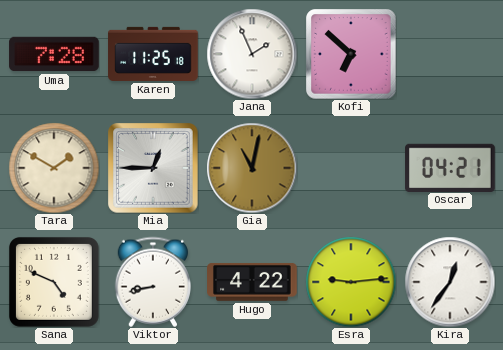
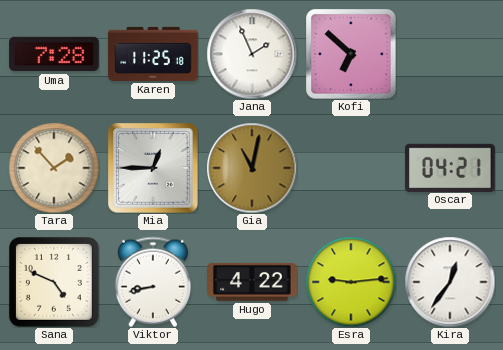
Tara: 1:50 -> 1:53 (54, 168)
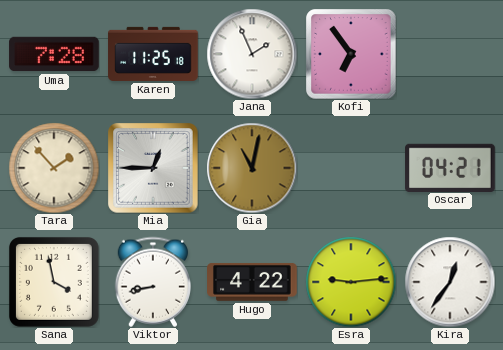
Kofi: 6:52 -> 6:54 (351, 54)
Sana: 4:49 -> 3:58 (54, 282)
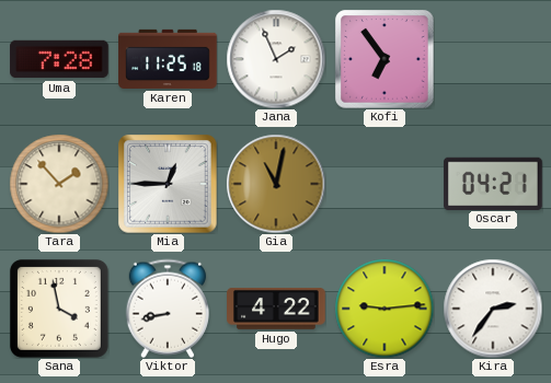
Kira: 12:36 -> 2:36 (493, 309)
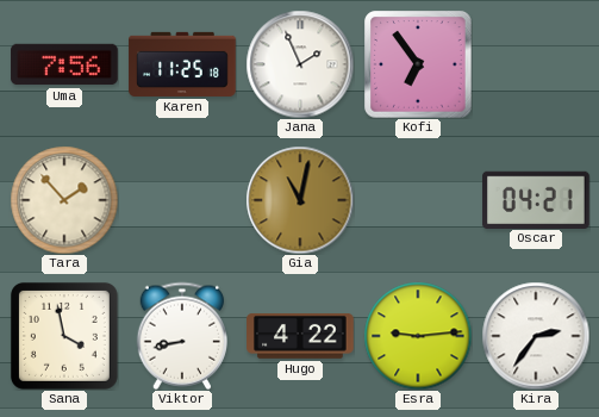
Uma: 7:28 -> 7:56 (64, 64)
Mia: 12:45 -> none (168, 184)
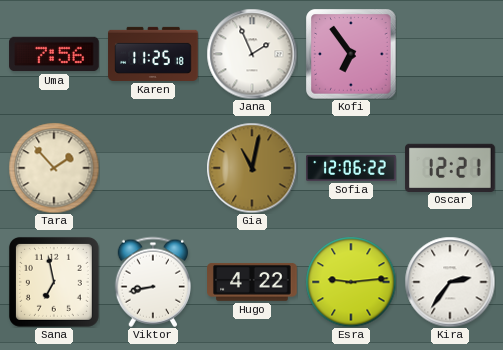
Sofia: none -> 12:06 (351, 168)
Oscar: 04:21 -> 12:21 (450, 167)
Sana: 3:58 -> 6:58 (54, 282)
